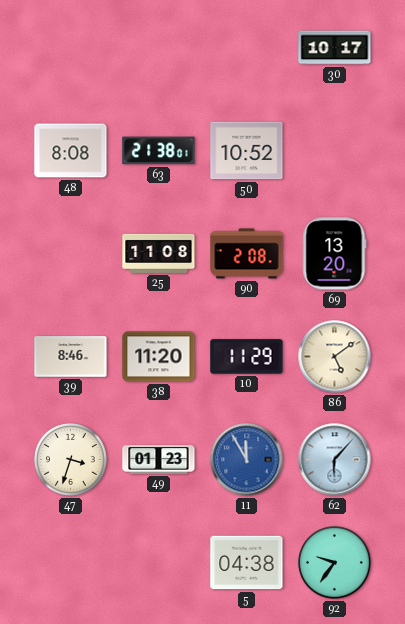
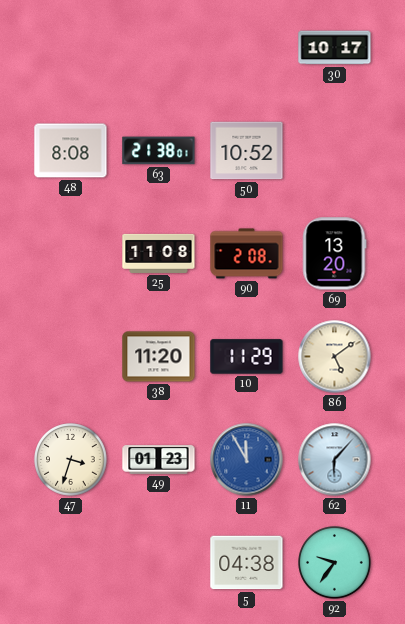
39: 8:46 -> none (71, 357)
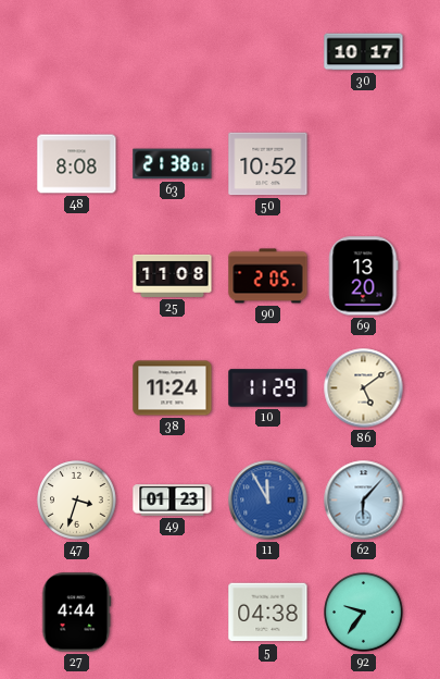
90: 2:08 -> 2:05 (268, 276)
38: 11:20 -> 11:24 (173, 388)
27: none -> 4:44 (76, 613)
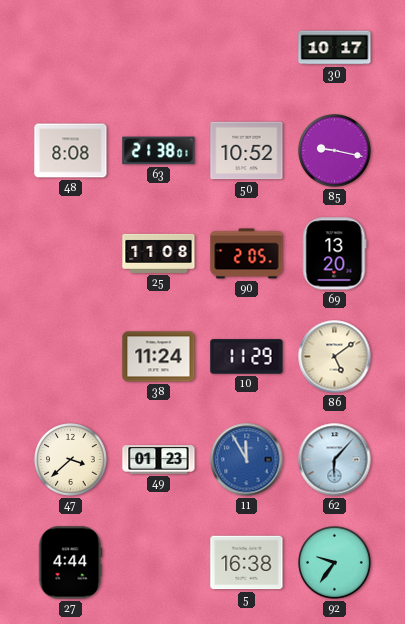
85: none -> 9:17 (335, 151)
47: 3:33 -> 3:38 (71, 460)
5: 04:38 -> 16:38 (247, 563)
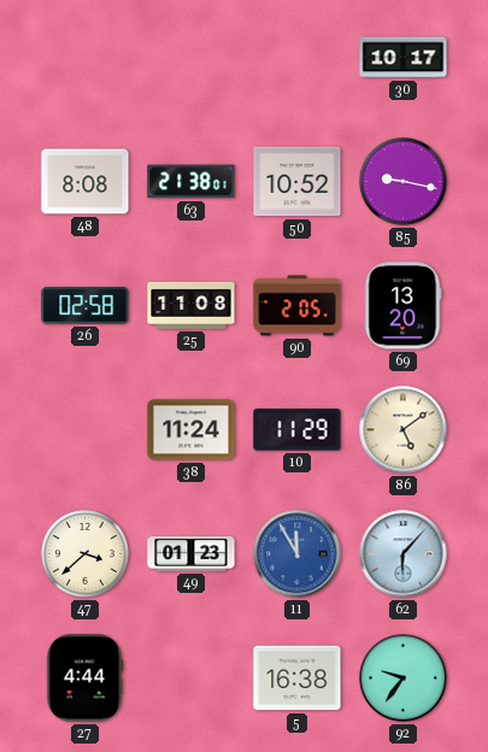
26: none -> 02:58 (86, 306)
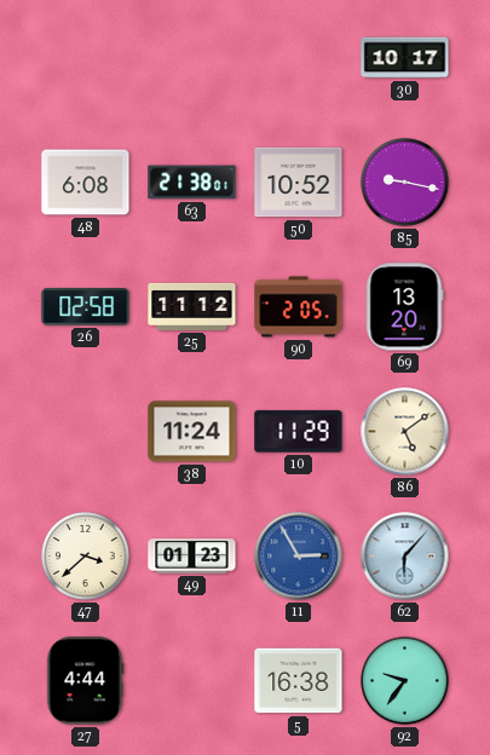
48: 8:08 -> 6:08 (86, 183)
25: 11:08 -> 11:12 (192, 306)
11: 11:55 -> 2:55 (299, 557)
